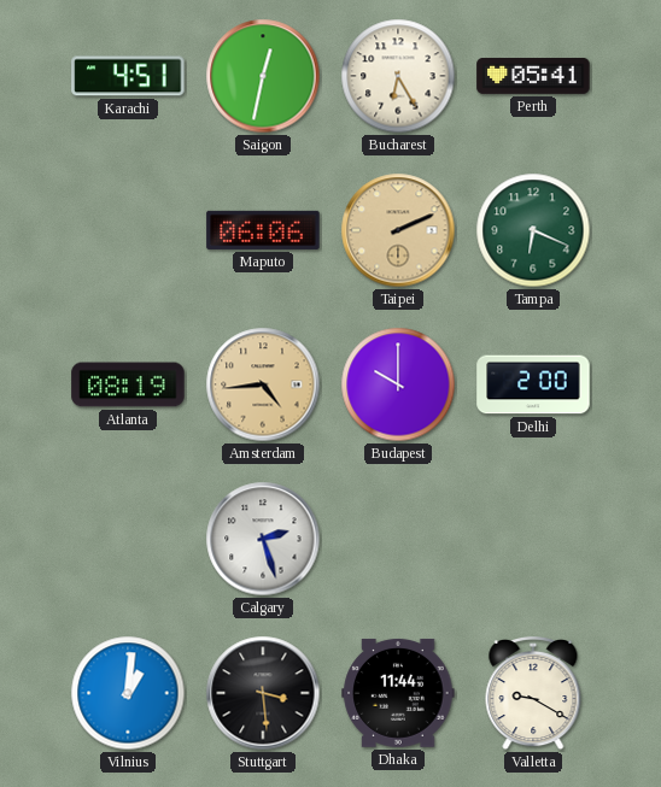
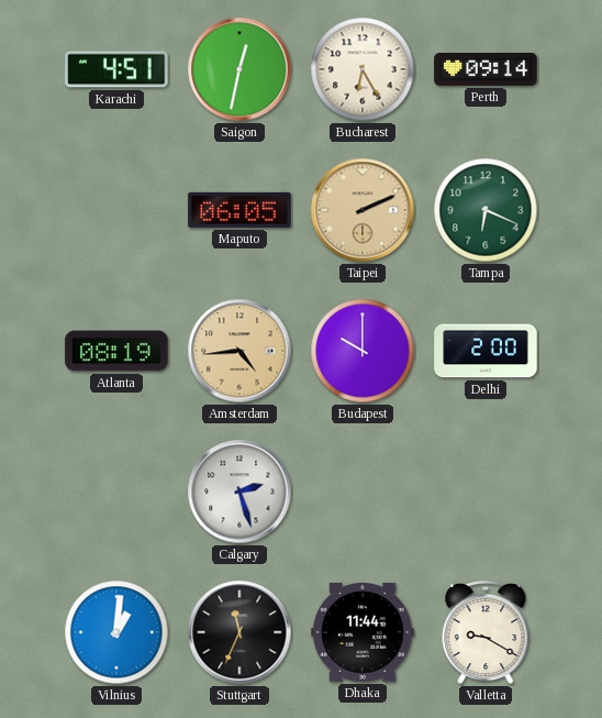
Perth: 05:41 -> 09:14 (486, 70)
Maputo: 06:06 -> 06:05 (239, 210)
Stuttgart: 3:29 -> 11:34 (239, 632)
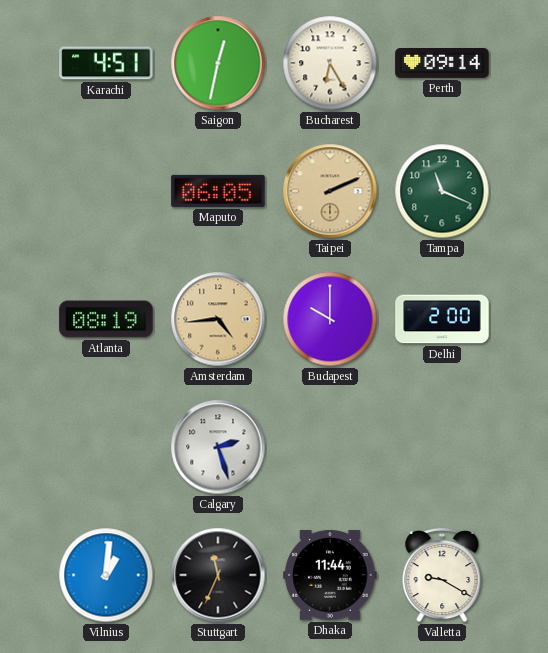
Tampa: 6:19 -> 11:19 (442, 191)
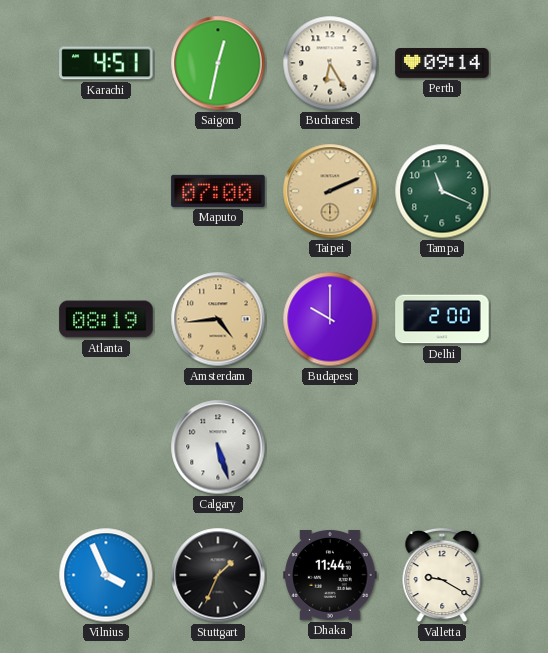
Maputo: 06:05 -> 07:00 (218, 191)
Calgary: 2:27 -> 5:27 (218, 447)
Vilnius: 1:01 -> 3:56 (106, 575)
Stuttgart: 11:34 -> 1:34 (218, 575)
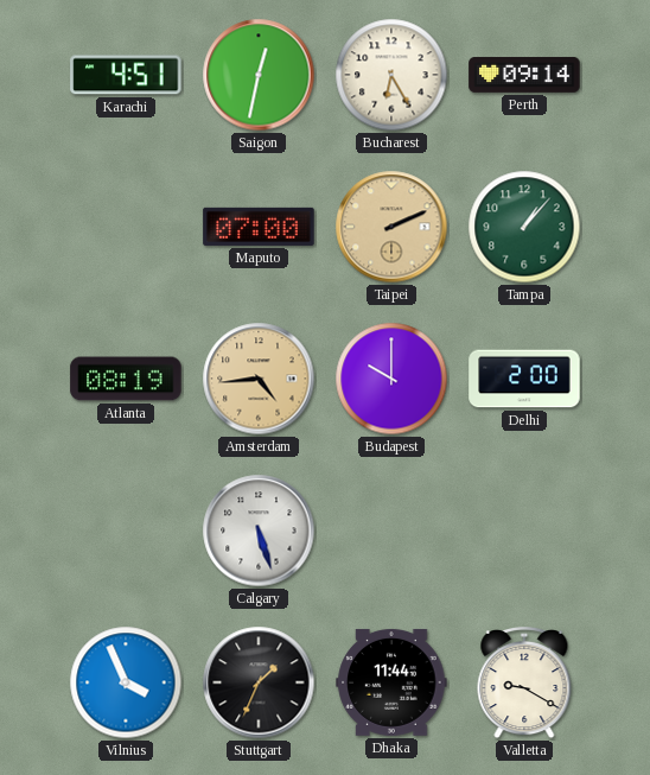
Tampa: 11:19 -> 1:07 (524, 227)
